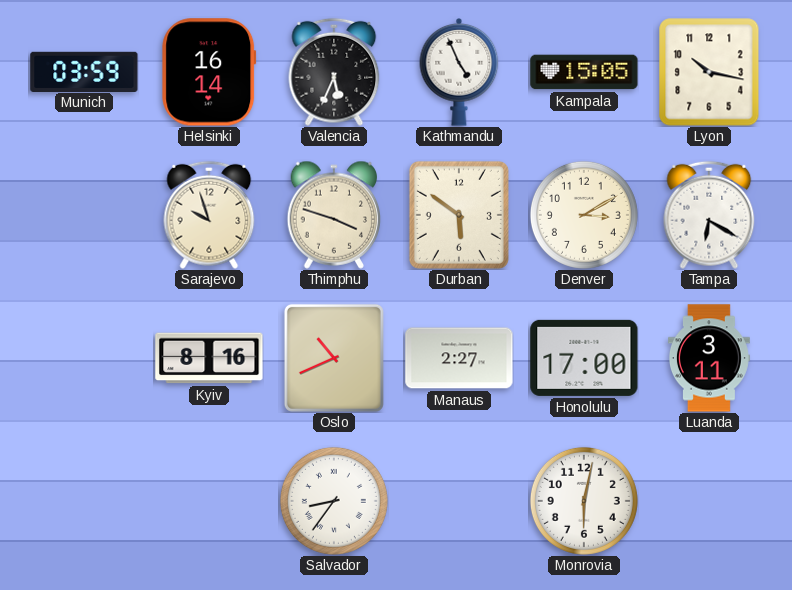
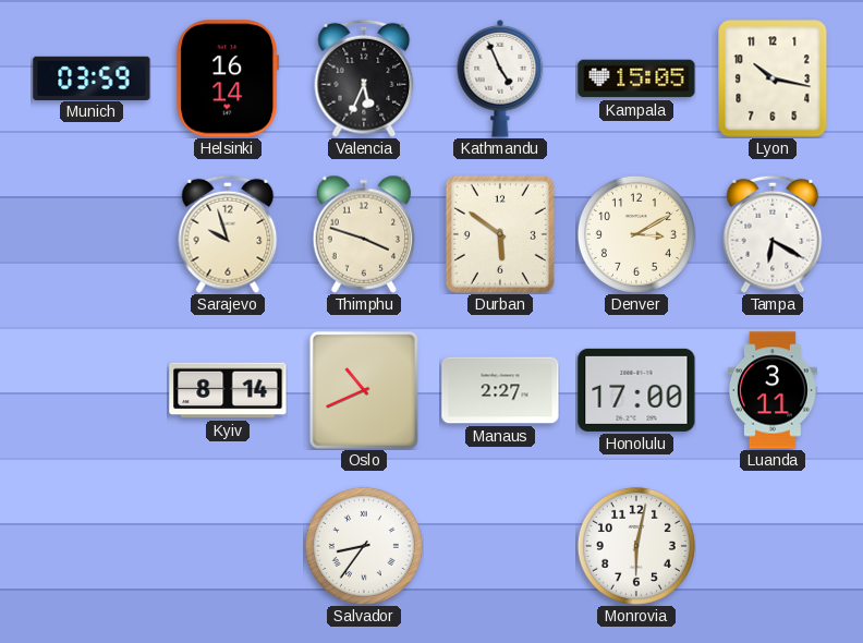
Kyiv: 8:16 -> 8:14 (228, 390)
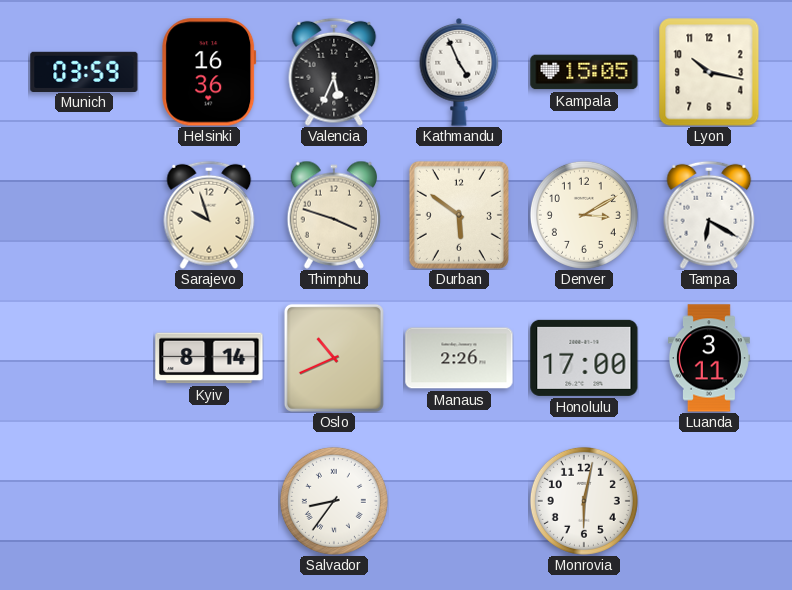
Helsinki: 16:14 -> 16:36 (209, 72)
Manaus: 2:27 -> 2:26 (459, 358)
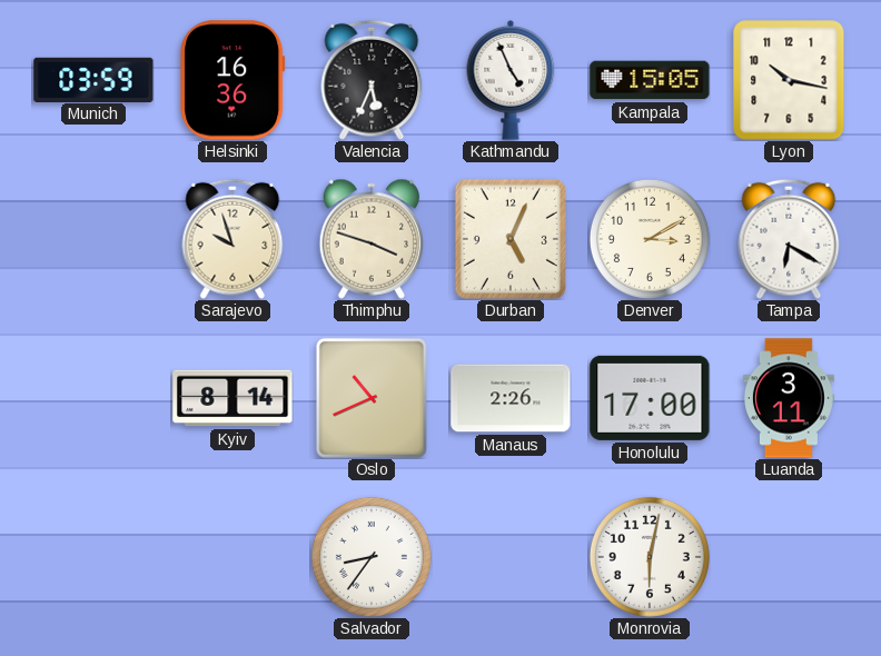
Durban: 5:51 -> 5:04 (511, 239)
